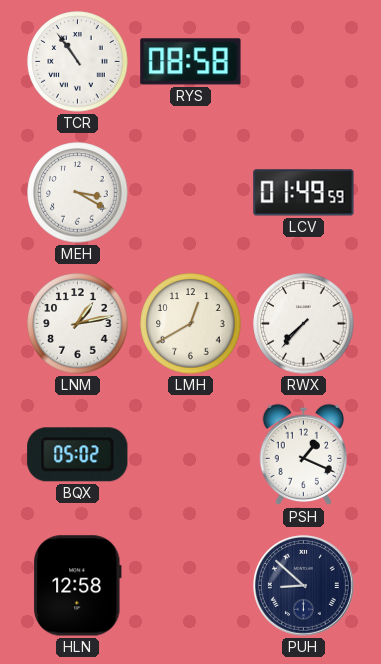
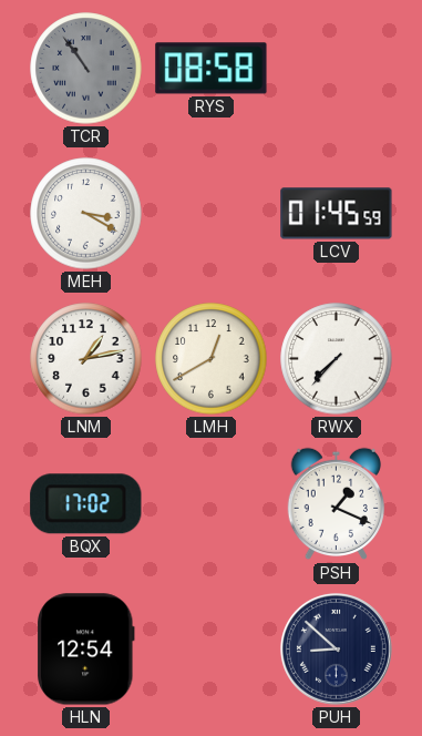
TCR dial: white -> grey (86, 69)
LCV: 01:49 -> 01:45 (337, 214)
BQX: 05:02 -> 17:02 (86, 504)
HLN: 12:58 -> 12:54 (86, 650)
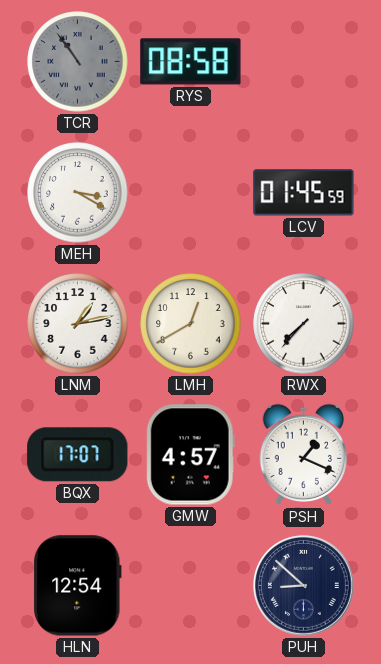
BQX: 17:02 -> 17:07 (78, 455)
GMW: none -> 4:57 (190, 455)
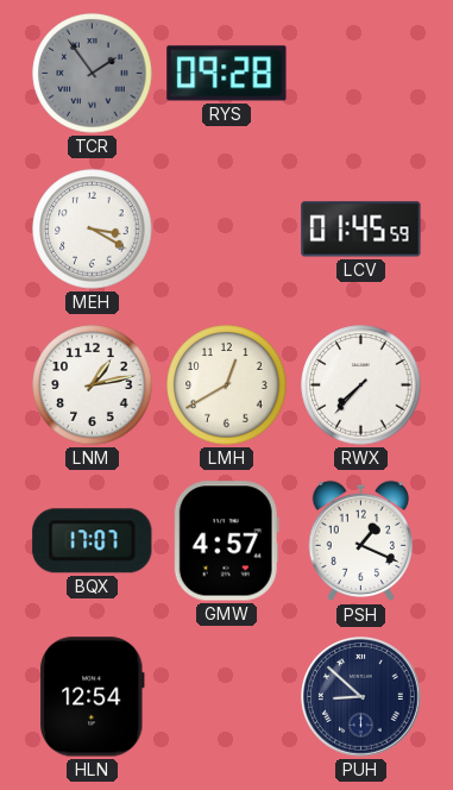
TCR: 10:54 -> 1:54 (93, 74)
RYS: 08:58 -> 09:28 (227, 74)
